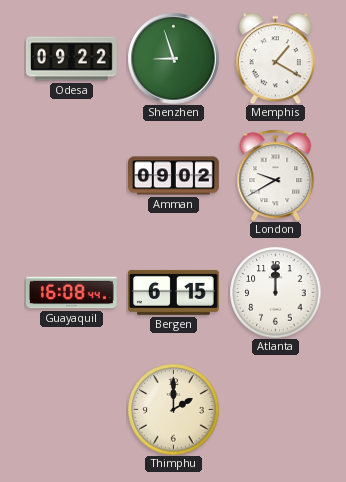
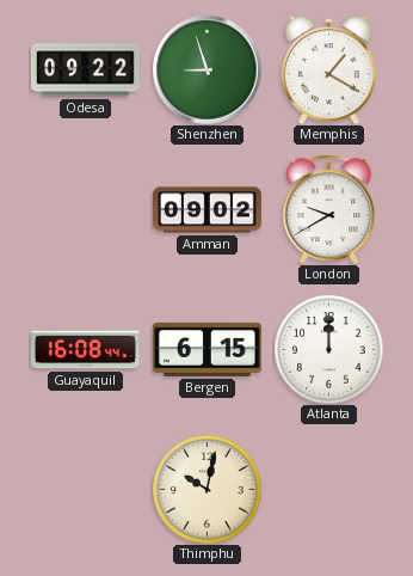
Thimphu: 2:00 -> 10:02 (207, 489)
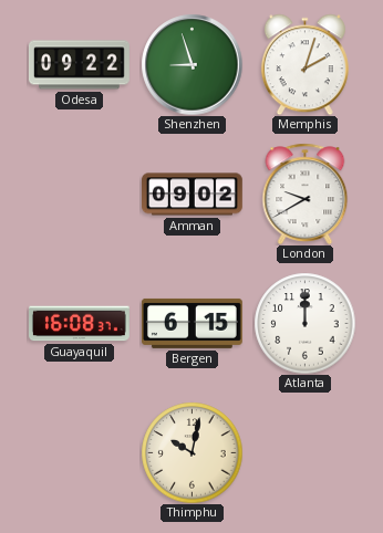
Memphis: 1:20 -> 2:03 (304, 64)
Guayaquil: 16:08:44 -> 16:08:37 (80, 324)
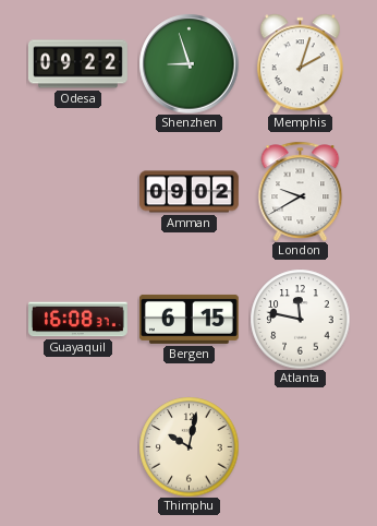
Atlanta: 12:00 -> 11:47 (300, 319)
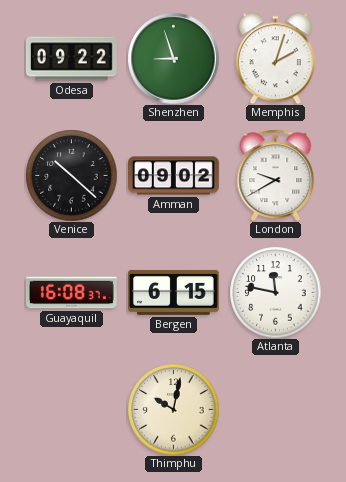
Venice: none -> 10:22 (71, 175)
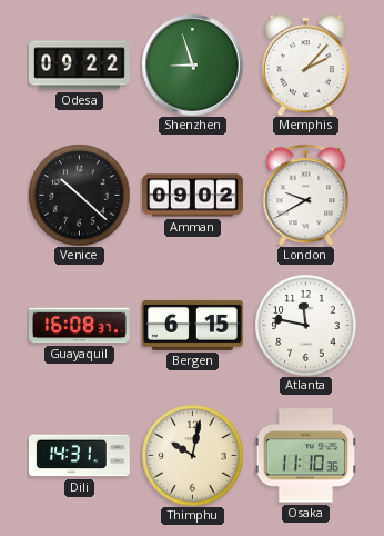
Memphis: 2:03 -> 2:07 (305, 64)
Dili: none -> 14:31 (79, 456)
Osaka: none -> 11:10 (305, 456)
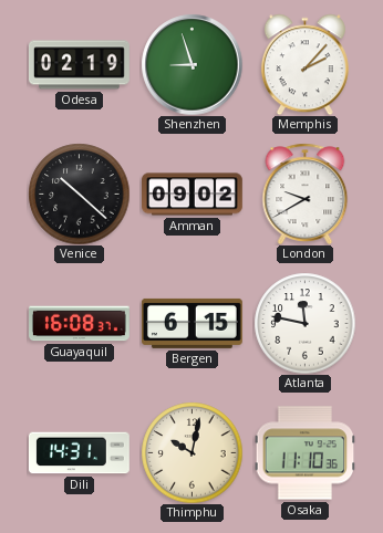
Odesa: 09:22 -> 02:19 (79, 65)
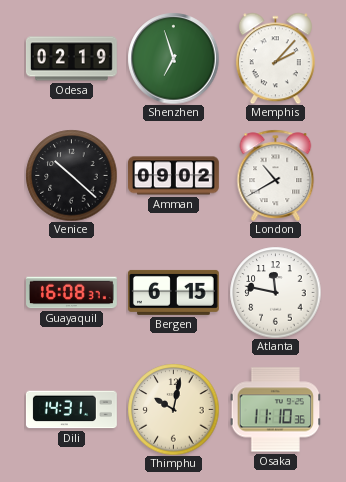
Shenzhen: 8:57 -> 6:57 (173, 58)
London: 9:40 -> 10:40 (276, 175)
